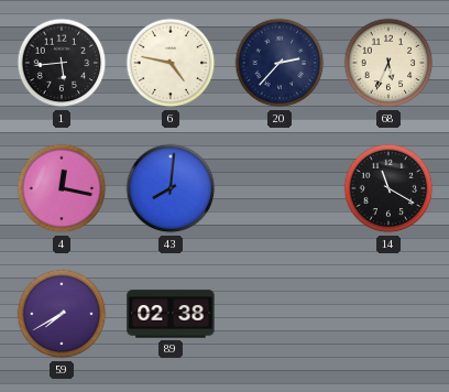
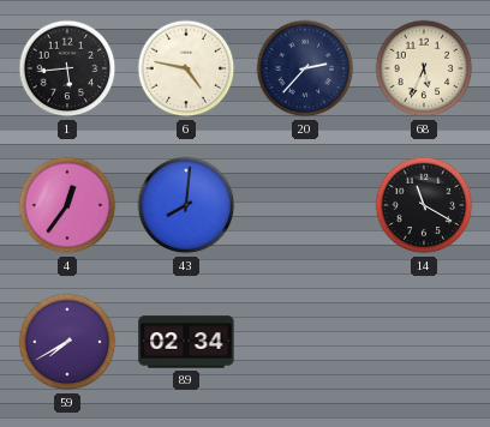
4: 12:17 -> 12:36 (67, 205)
89: 02:38 -> 02:34 (186, 342)
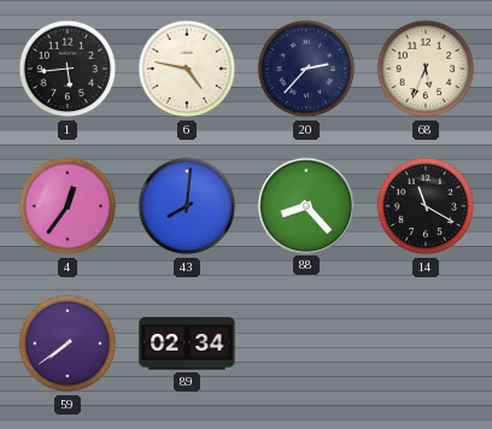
88: none -> 8:23 (305, 205)
59: 7:40 -> 7:39 (68, 343)
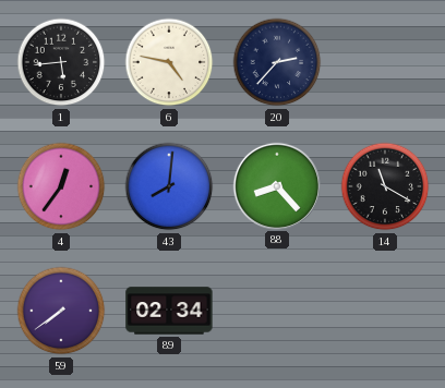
68: 5:34 -> none (426, 69)
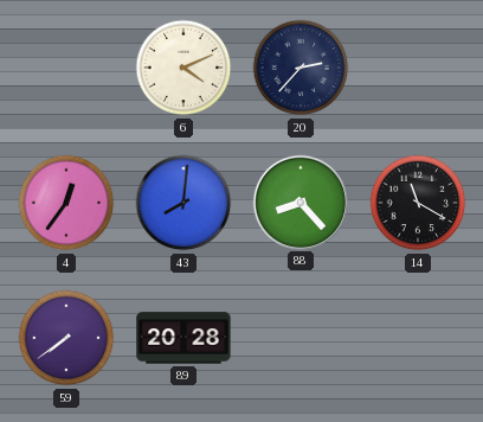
1: 5:44 -> none (61, 62)
6: 4:47 -> 4:11 (183, 68)
89: 02:34 -> 20:28 (183, 338)
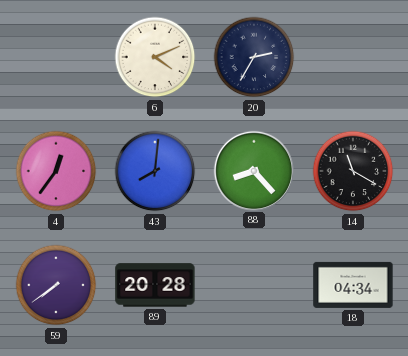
20: 2:37 -> 2:35 (254, 57)
18: none -> 04:34 (353, 285)
